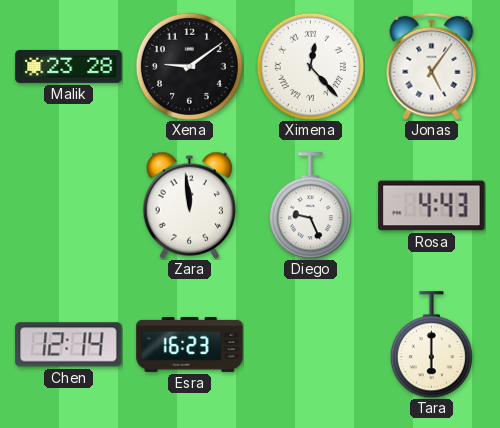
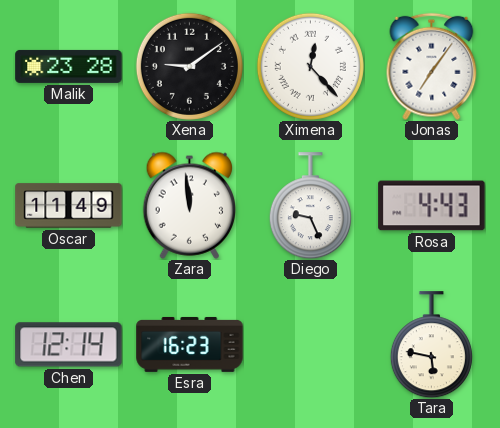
Jonas: 5:06 -> 7:06 (432, 66)
Oscar: none -> 11:49 (69, 206)
Tara: 6:00 -> 5:47 (431, 345)
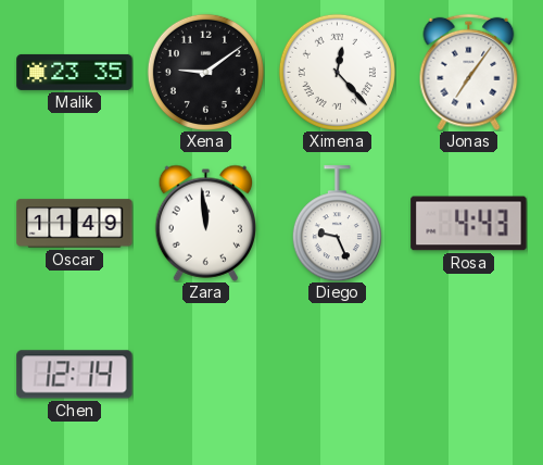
Malik: 23:28 -> 23:35 (75, 72)
Esra: 16:23 -> none (190, 344)
Tara: 5:47 -> none (431, 345)
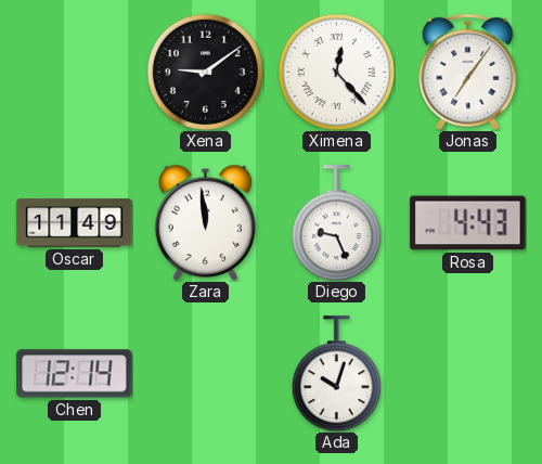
Malik: 23:35 -> none (75, 72)
Ada: none -> 10:03 (336, 374)
